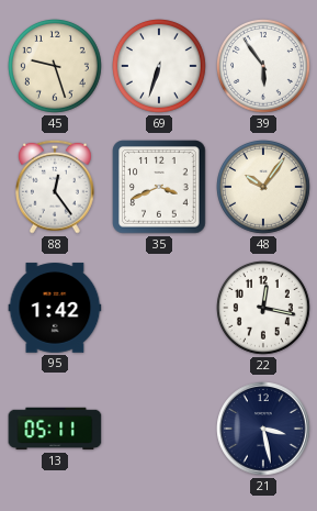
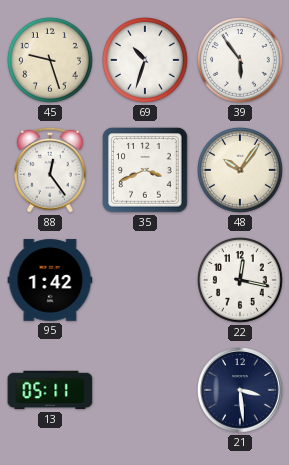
69: 6:33 -> 10:33 (146, 61)
21: 3:28 -> 3:29 (240, 390)
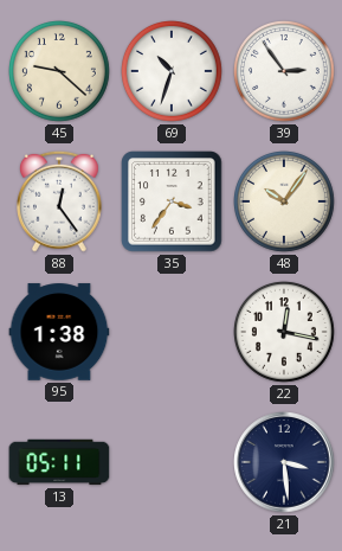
45: 9:27 -> 9:22 (60, 72)
39: 5:54 -> 2:54 (285, 72)
35: 3:41 -> 3:36 (172, 201)
95: 1:42 -> 1:38 (59, 332)
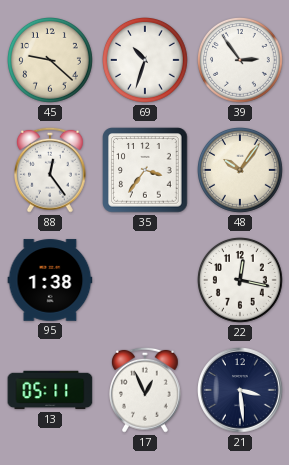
17: none -> 12:56 (146, 390)
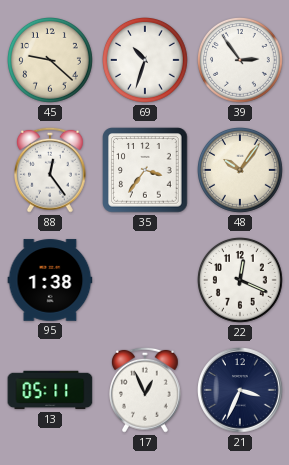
22: 12:17 -> 12:19 (241, 281)
21: 3:29 -> 3:34 (240, 390)
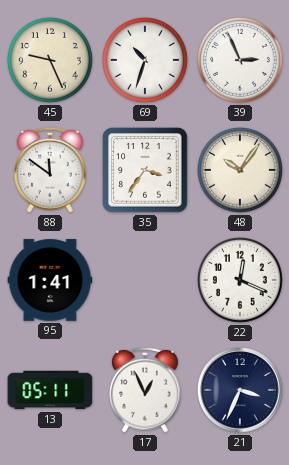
45: 9:22 -> 9:26 (51, 61)
39: 2:54 -> 2:56 (241, 61)
88: 12:24 -> 11:51 (51, 170)
95: 1:38 -> 1:41 (50, 280)
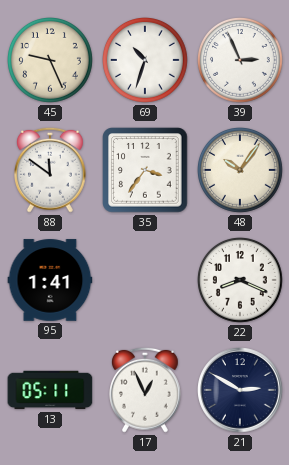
22: 12:19 -> 8:19 (241, 281)
21: 3:34 -> 2:50 (240, 390)
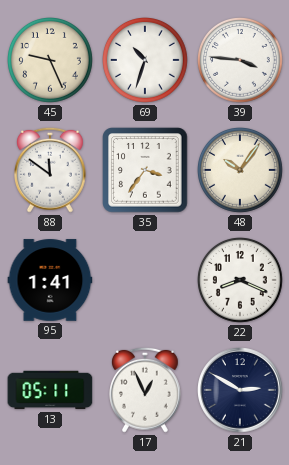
39: 2:56 -> 3:46 (241, 61)
